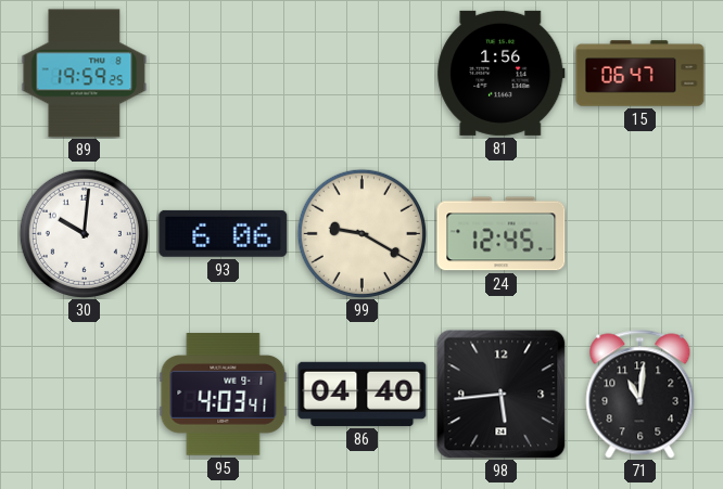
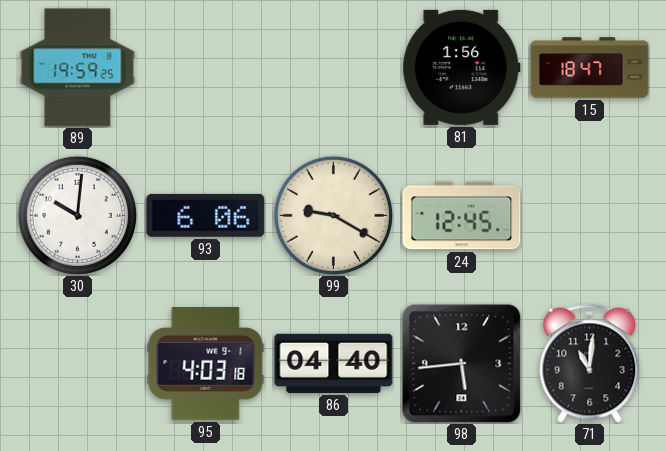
15: 06:47 -> 18:47 (590, 68)
95: 4:03:41 -> 4:03:18 (206, 364)
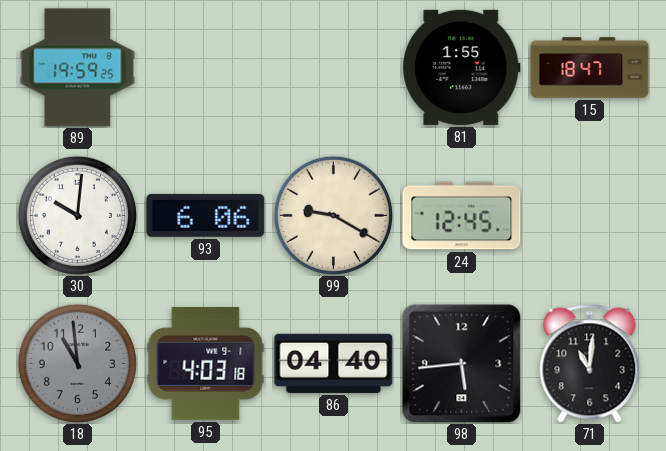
81: 1:56 -> 1:55 (462, 67)
18: none -> 10:59 (77, 363)
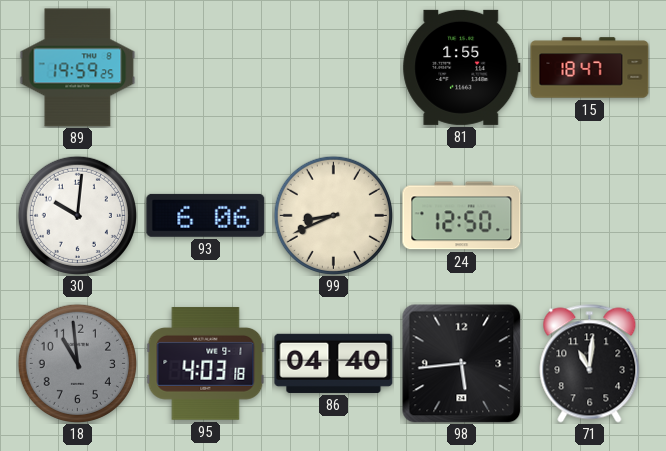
99: 9:20 -> 8:41 (333, 215)
24: 12:45 -> 12:50 (462, 216)
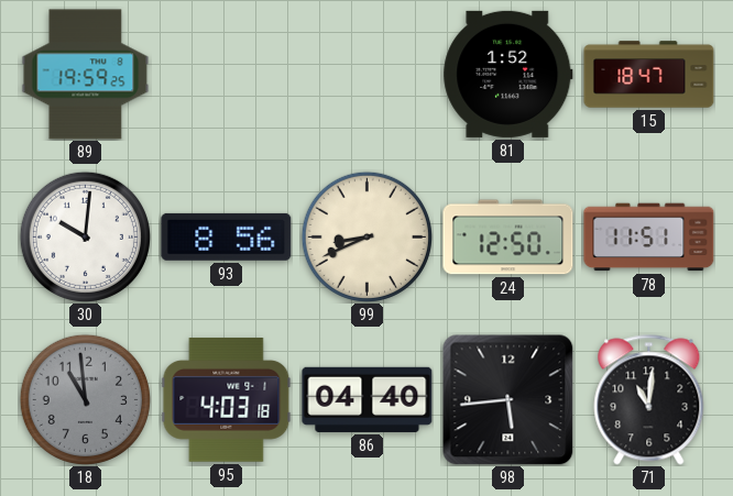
81: 1:55 -> 1:52 (508, 74)
93: 6:06 -> 8:56 (227, 236)
78: none -> 11:51 (649, 238)
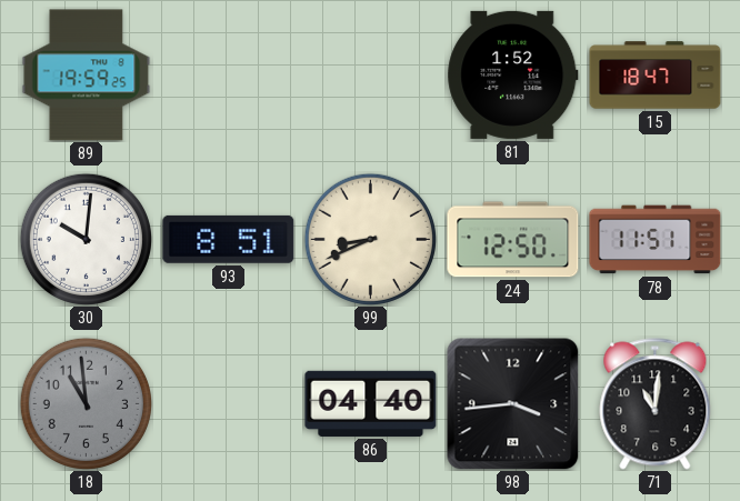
93: 8:56 -> 8:51 (229, 239)
95: 4:03 -> none (227, 400)
98: 5:44 -> 3:44 (512, 403)
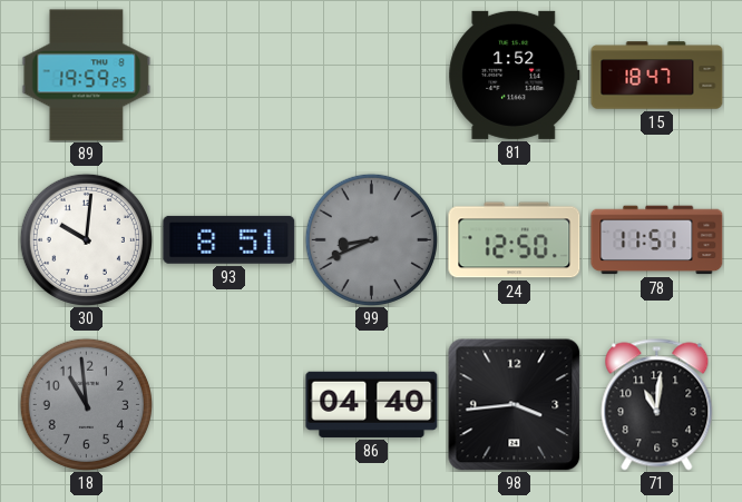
99 dial: cream -> grey (371, 239)
